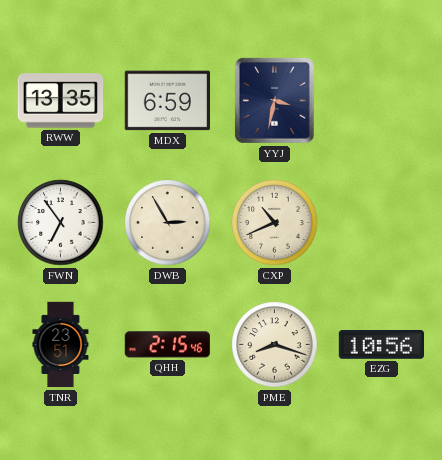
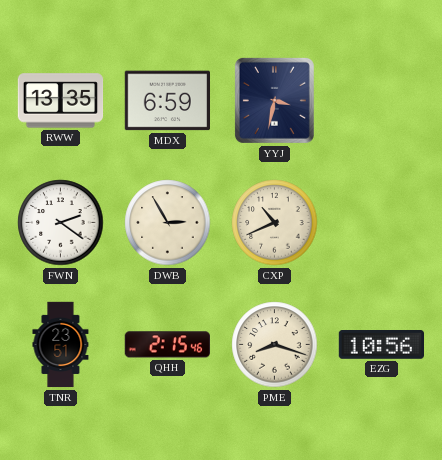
FWN: 6:54 -> 2:21 (61, 223)
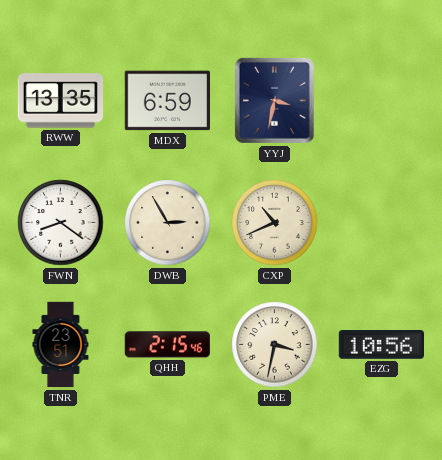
FWN: 2:21 -> 8:21 (61, 223)
PME: 8:18 -> 3:32 (275, 345)
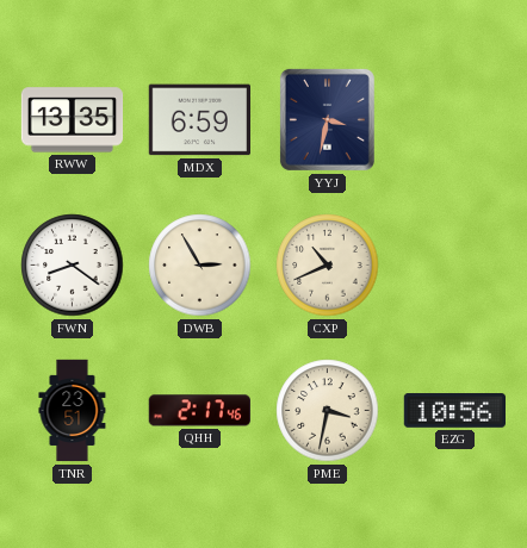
QHH: 2:15 -> 2:17 (199, 411)
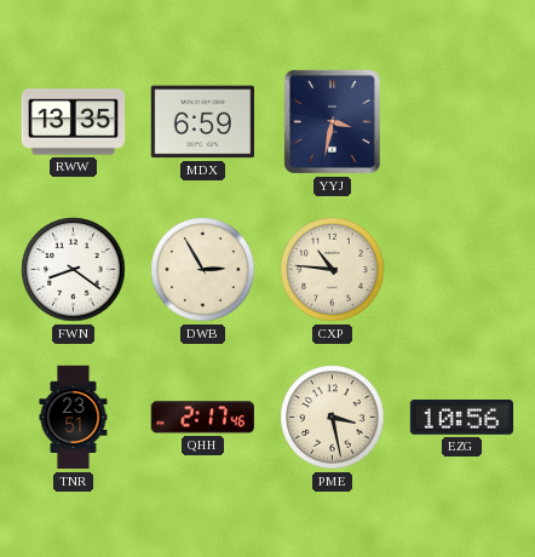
CXP: 10:41 -> 10:46 (333, 270)
PME: 3:32 -> 3:28 (333, 418)
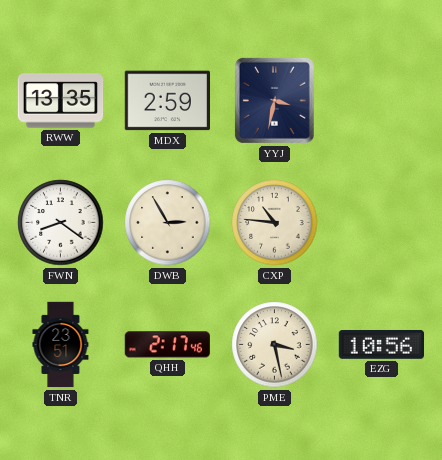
MDX: 6:59 -> 2:59 (167, 101)
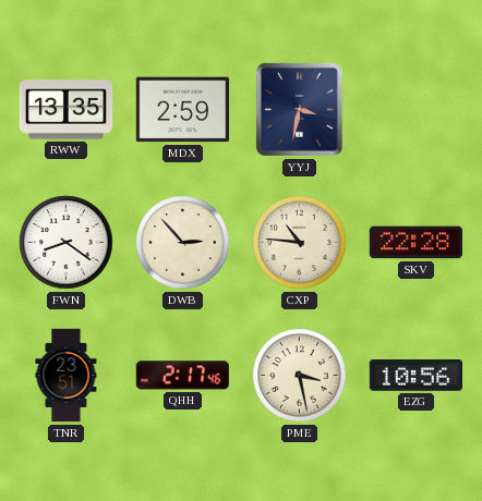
DWB: 2:55 -> 2:53 (183, 243)
SKV: none -> 22:28 (415, 243)
